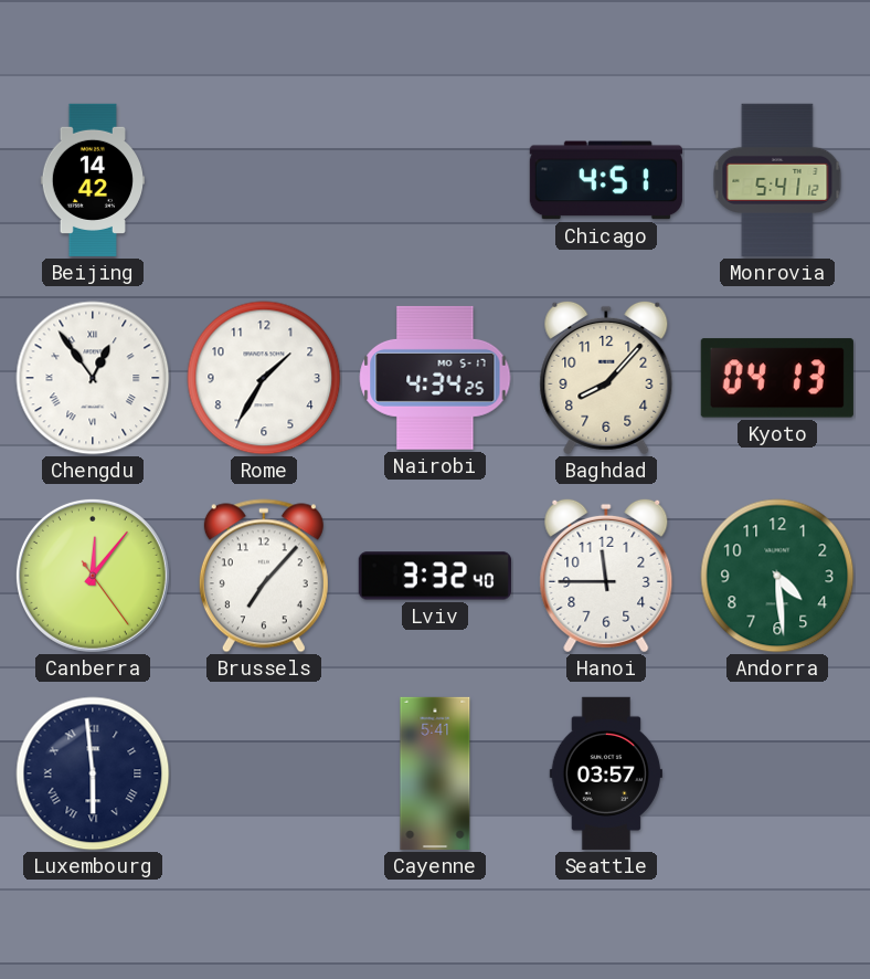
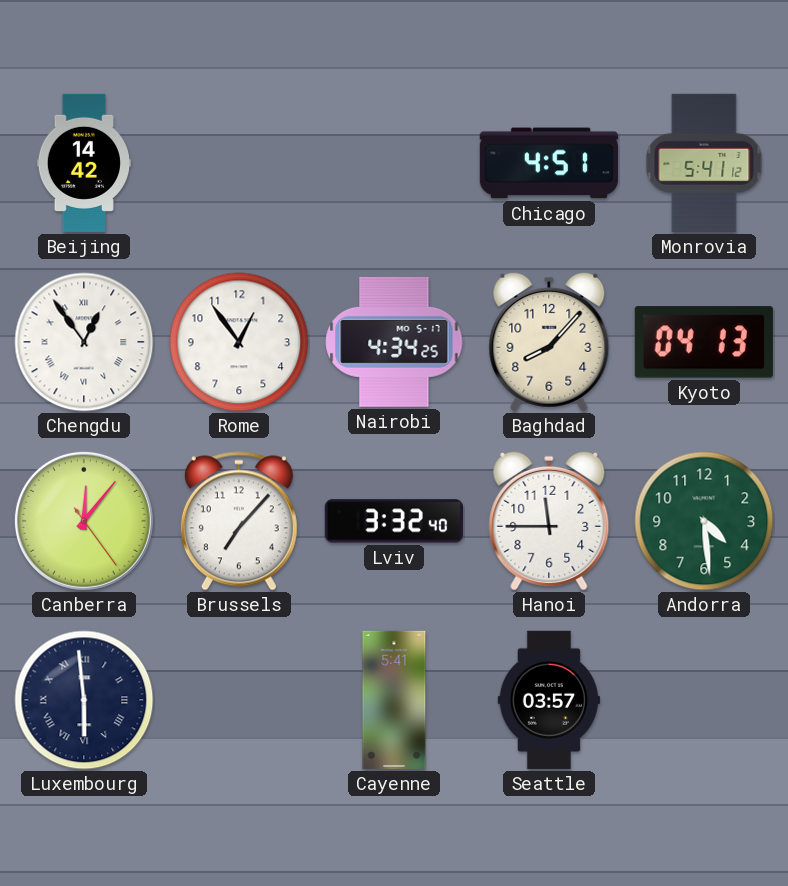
Rome: 1:35 -> 12:54 (239, 342)
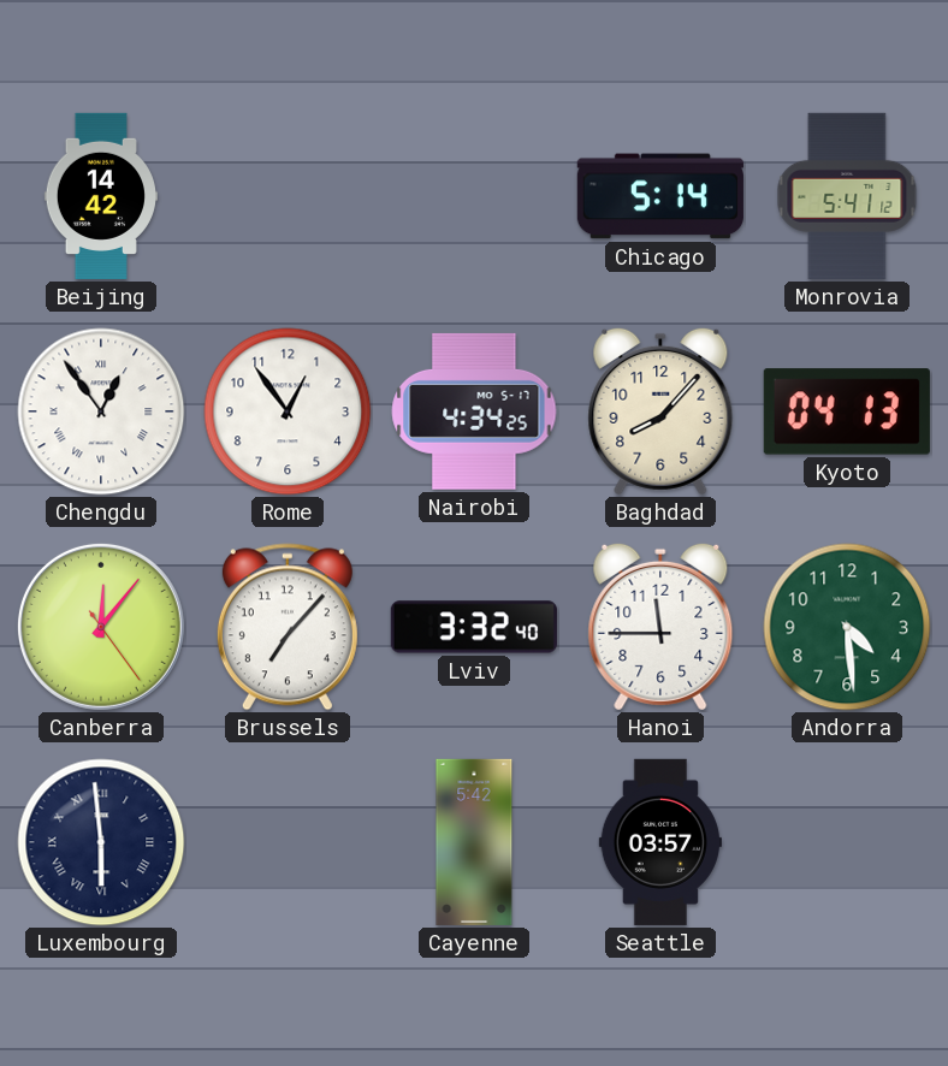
Chicago: 4:51 -> 5:14 (660, 196)
Cayenne: 5:41 -> 5:42 (474, 842)
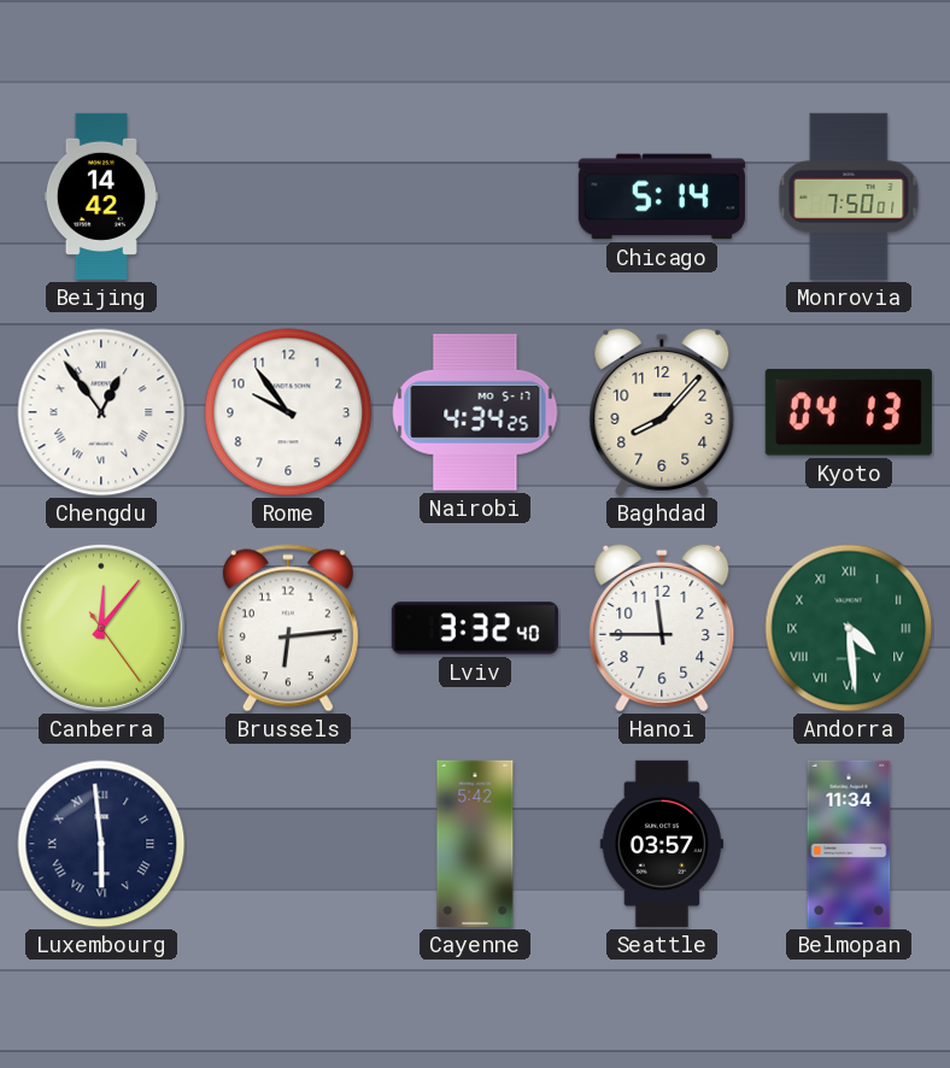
Monrovia: 5:41 -> 7:50 (849, 196)
Rome: 12:54 -> 9:54 (288, 412)
Brussels: 7:07 -> 6:14 (288, 628)
Andorra numerals: Arabic -> Roman (849, 628)
Belmopan: none -> 11:34 (849, 844)
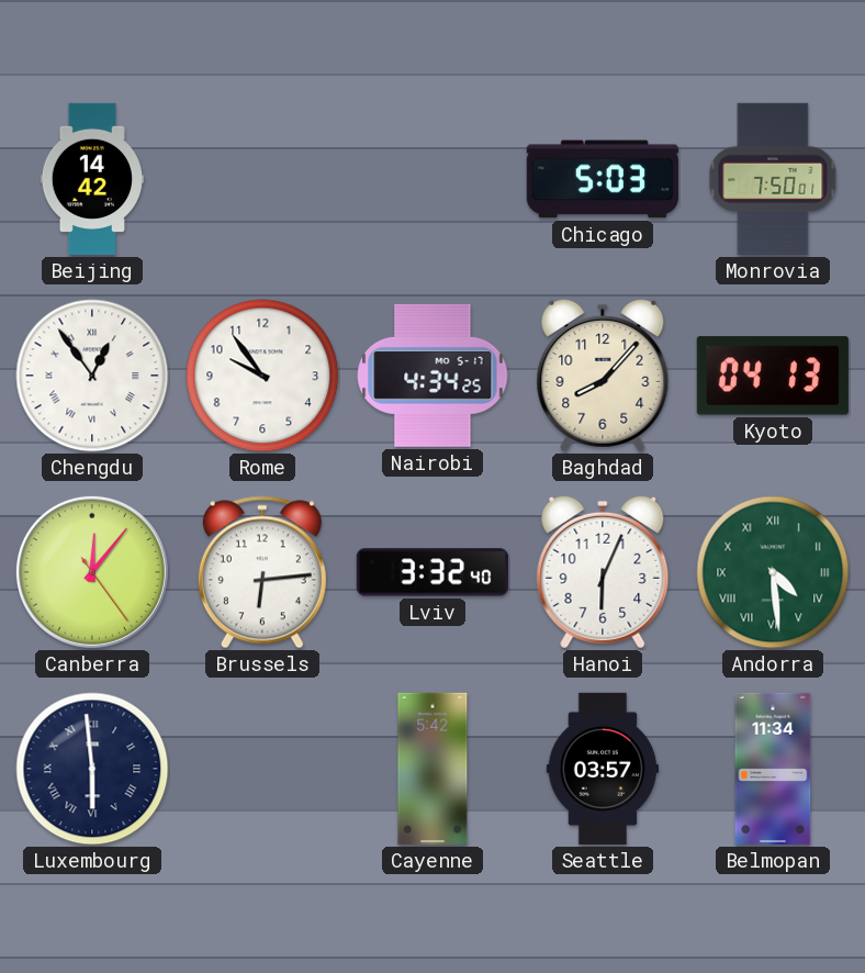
Chicago: 5:14 -> 5:03 (603, 179)
Hanoi: 11:45 -> 6:04 (603, 572)
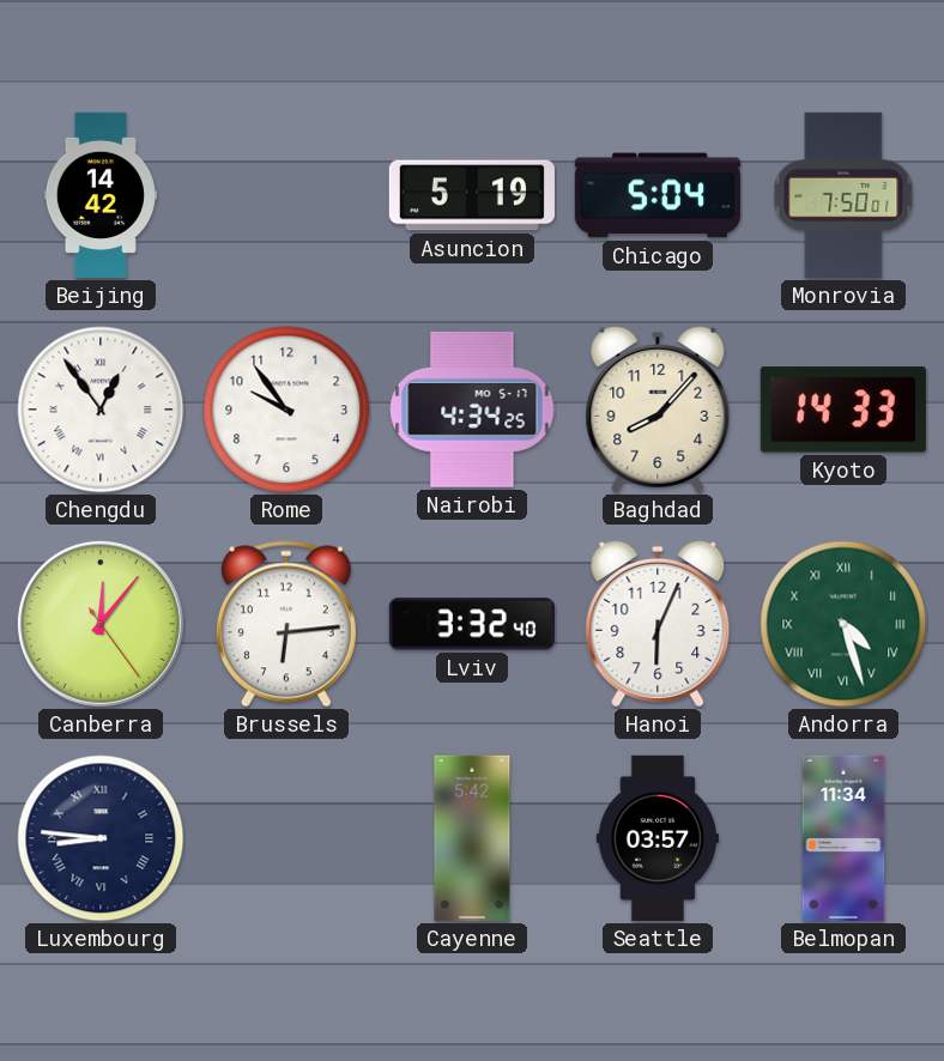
Asuncion: none -> 5:19 (472, 195)
Chicago: 5:03 -> 5:04 (658, 195)
Kyoto: 04:13 -> 14:33 (843, 410)
Andorra: 4:29 -> 4:27 (843, 624)
Luxembourg: 5:59 -> 8:46 (101, 838)
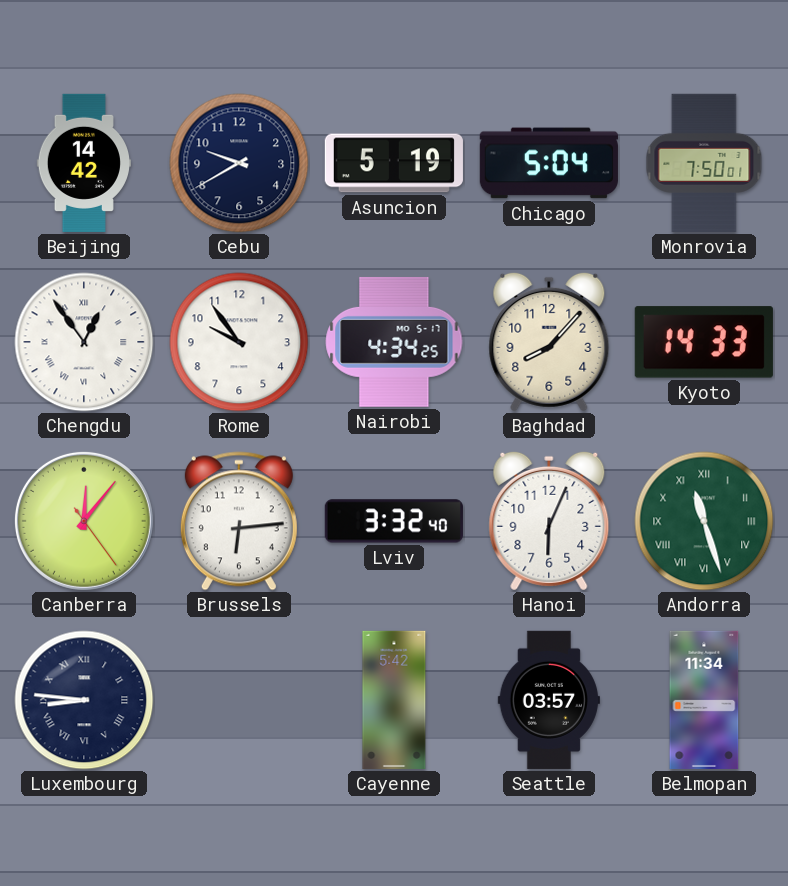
Cebu: none -> 9:40 (239, 163)
Andorra: 4:27 -> 11:27 (704, 521)
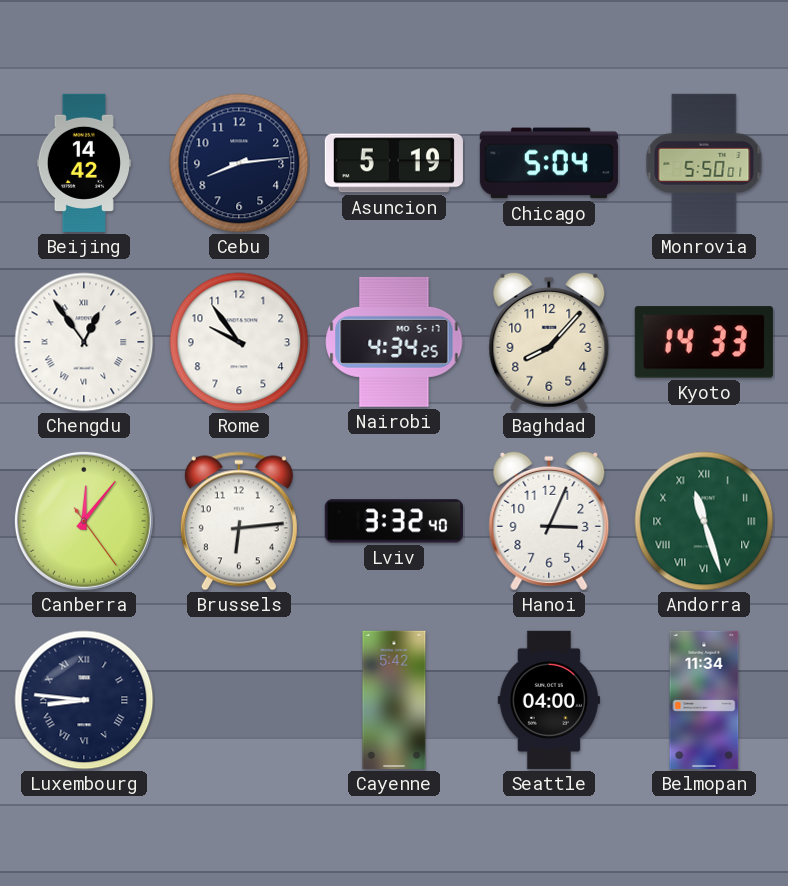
Cebu: 9:40 -> 8:14 (239, 163)
Monrovia: 7:50 -> 5:50 (704, 163)
Hanoi: 6:04 -> 3:04 (549, 521)
Seattle: 03:57 -> 04:00 (549, 700)
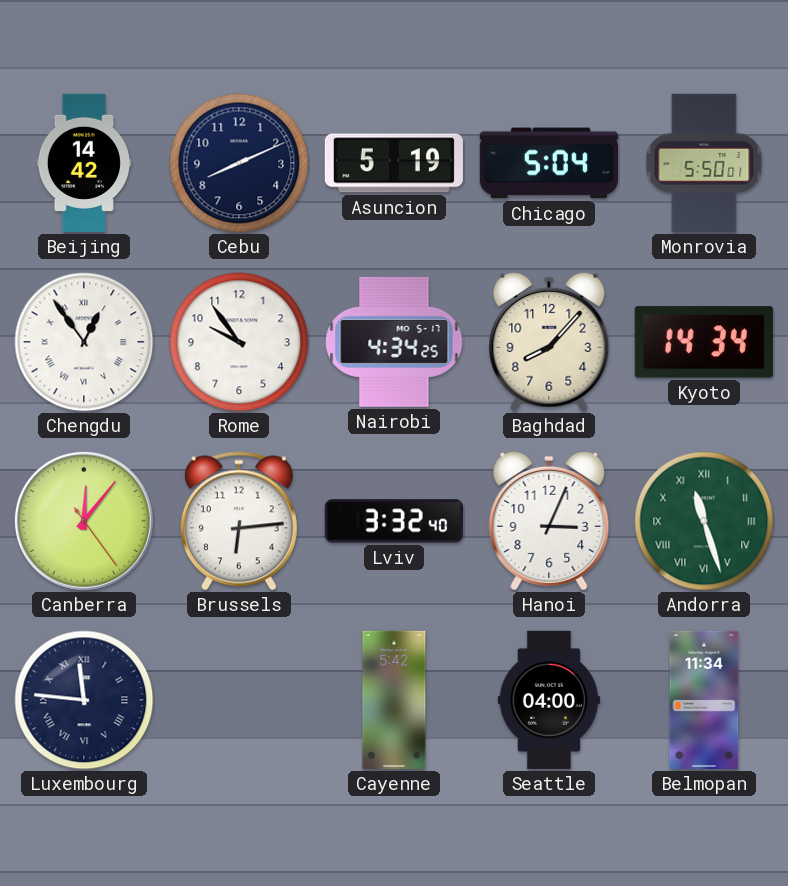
Cebu: 8:14 -> 8:11 (239, 163)
Kyoto: 14:33 -> 14:34 (704, 342)
Luxembourg: 8:46 -> 11:46 (84, 700)
